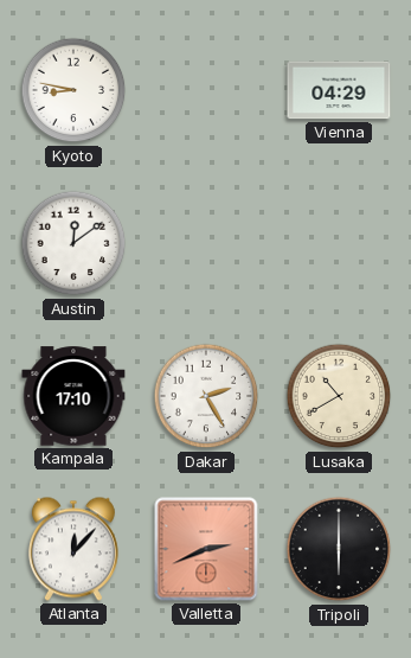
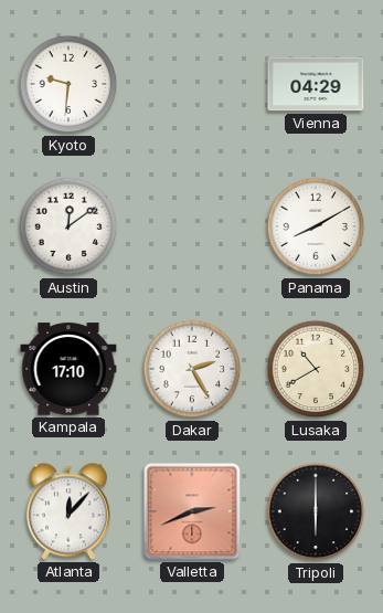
Kyoto: 8:47 -> 9:31 (68, 84)
Panama: none -> 8:10 (316, 226)
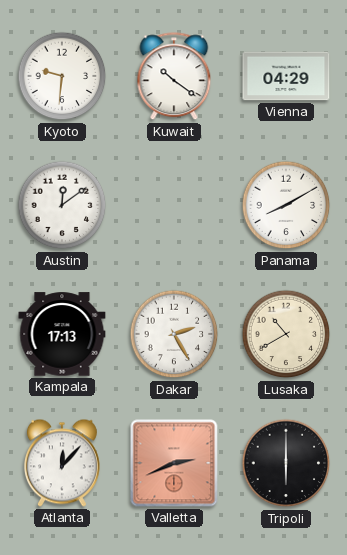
Kuwait: none -> 10:21 (174, 77)
Kampala: 17:10 -> 17:13 (62, 334)
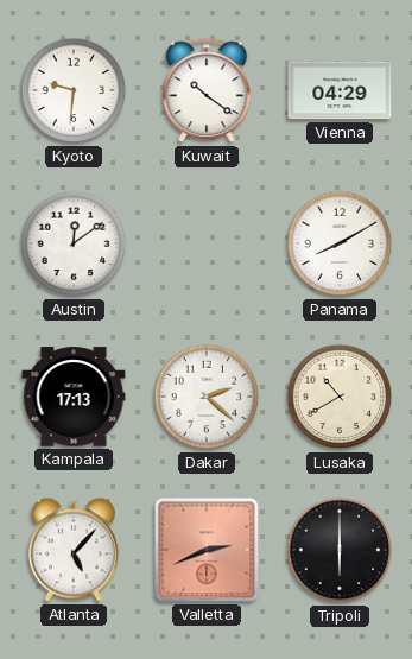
Dakar: 2:25 -> 2:22 (207, 397)
Atlanta: 12:07 -> 5:07 (74, 550)
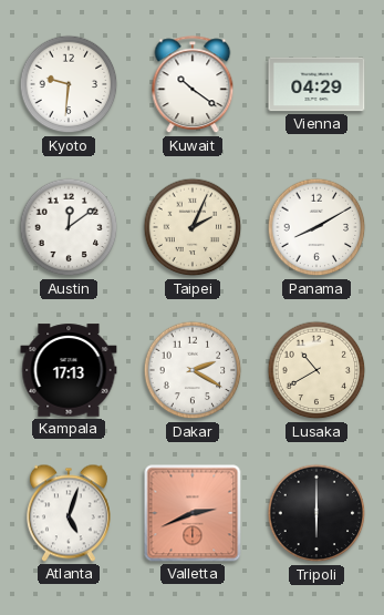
Taipei: none -> 2:04 (193, 227)
Dakar: 2:22 -> 2:20 (193, 370)
Atlanta: 5:07 -> 5:03 (69, 513)
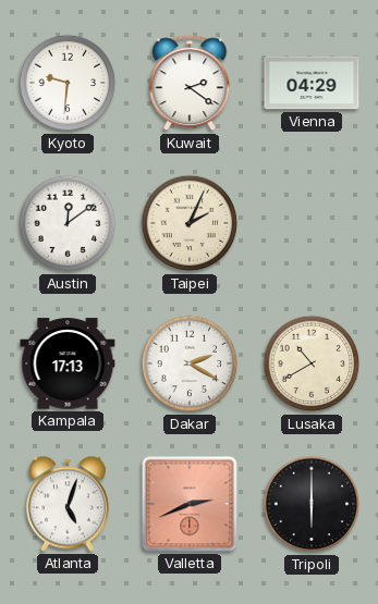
Kuwait: 10:21 -> 2:21 (190, 84)
Panama: 8:10 -> none (316, 227)
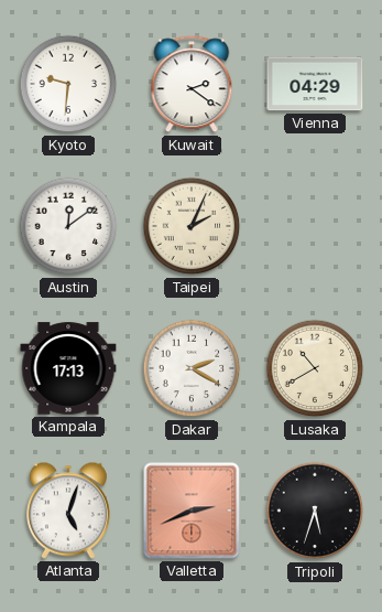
Tripoli: 6:00 -> 5:33 (315, 511)
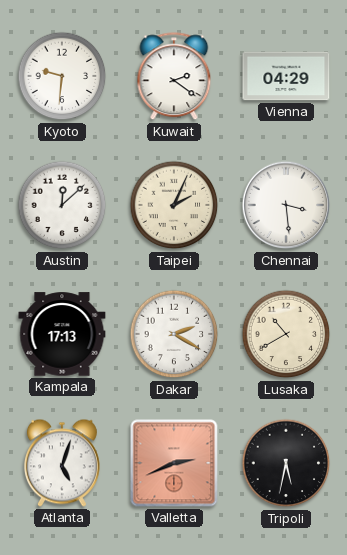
Austin: 12:09 -> 12:08 (62, 205)
Chennai: none -> 3:29 (286, 205)
Tripoli: 5:33 -> 5:32 (286, 463)
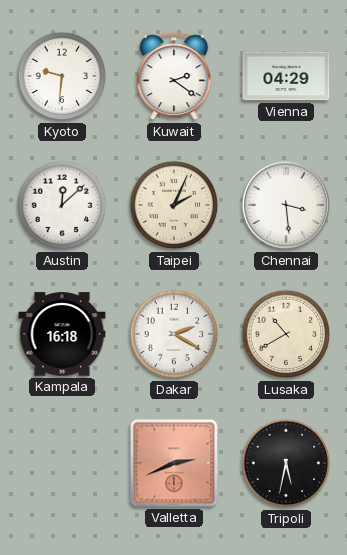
Kampala: 17:13 -> 16:18 (62, 334)
Atlanta: 5:03 -> none (62, 463)
